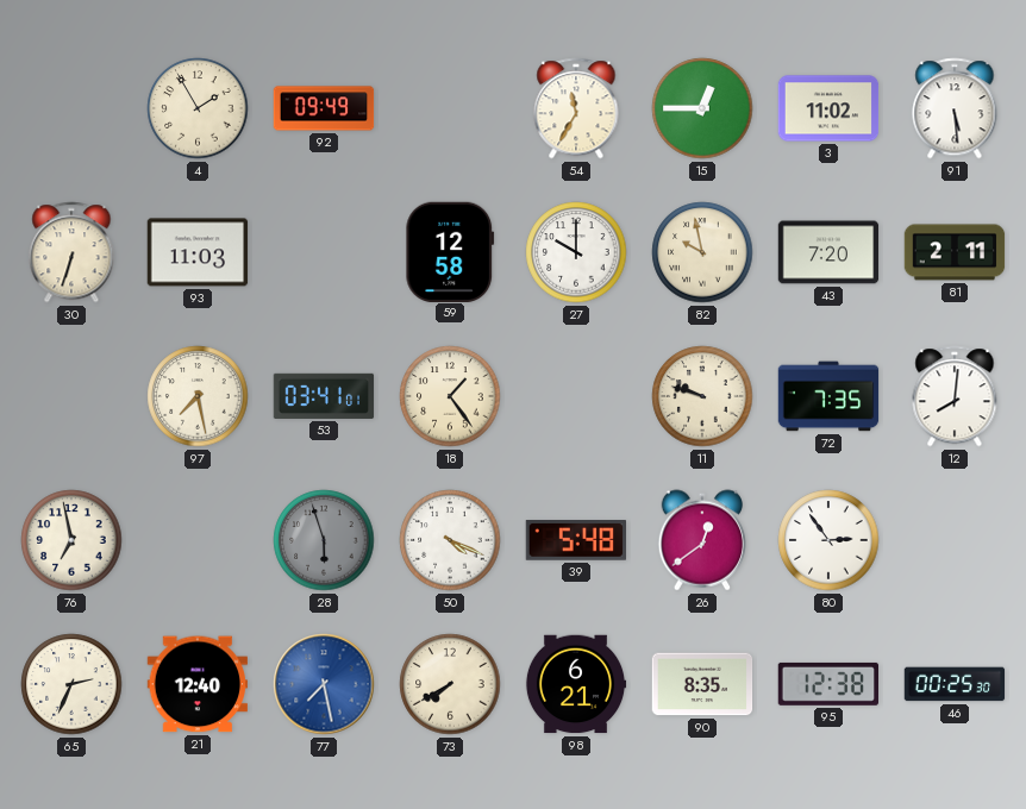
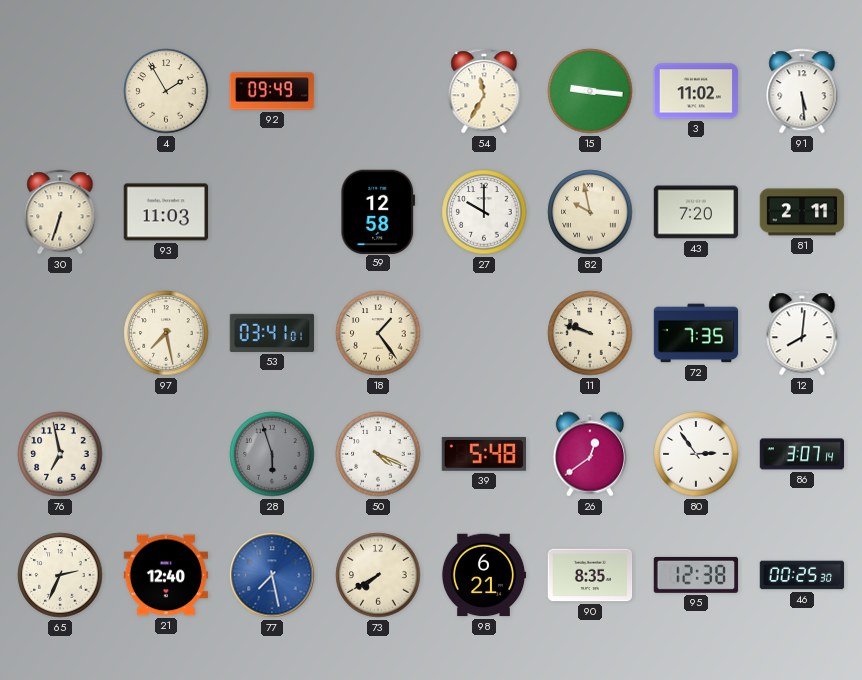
15: 12:45 -> 9:16 (590, 91)
86: none -> 3:07 (802, 454)
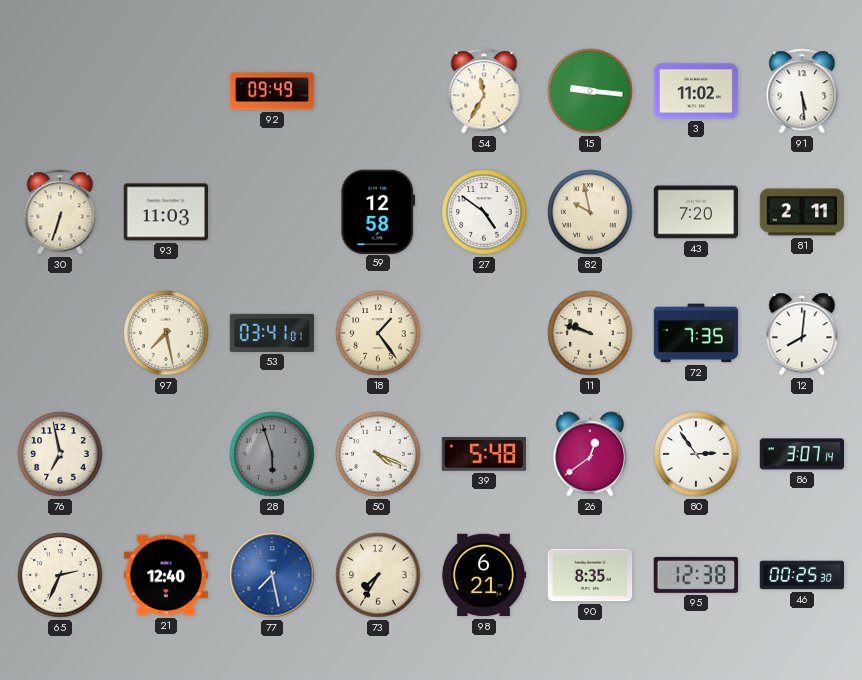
4: 1:55 -> none (166, 91)
27: 10:00 -> 4:51 (484, 212)
73: 7:40 -> 7:35 (378, 575)
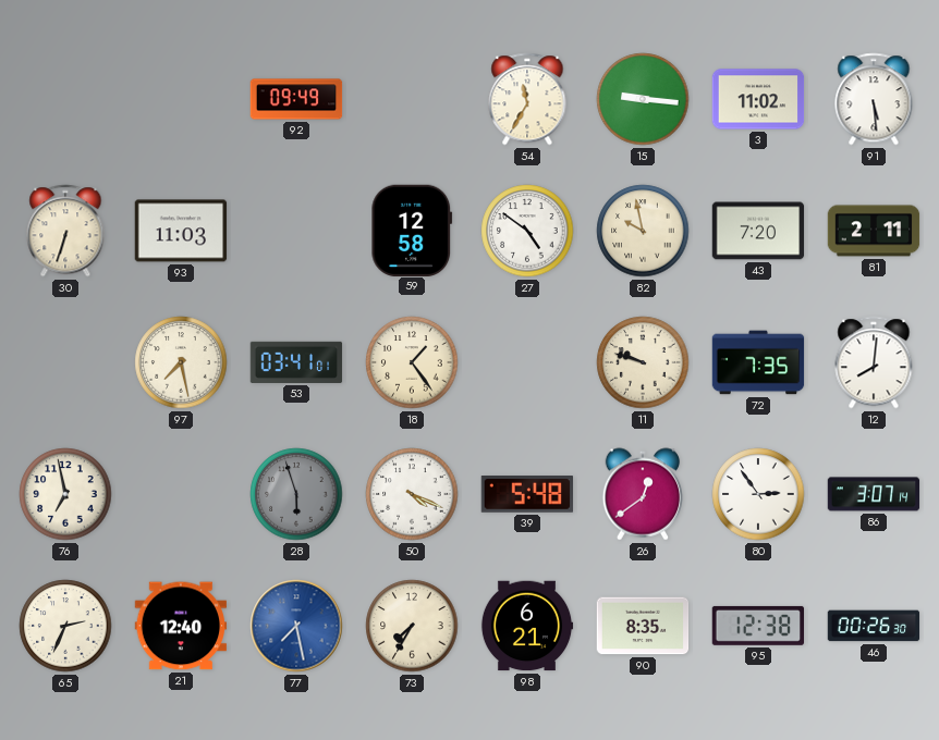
46: 00:25 -> 00:26 (874, 626)
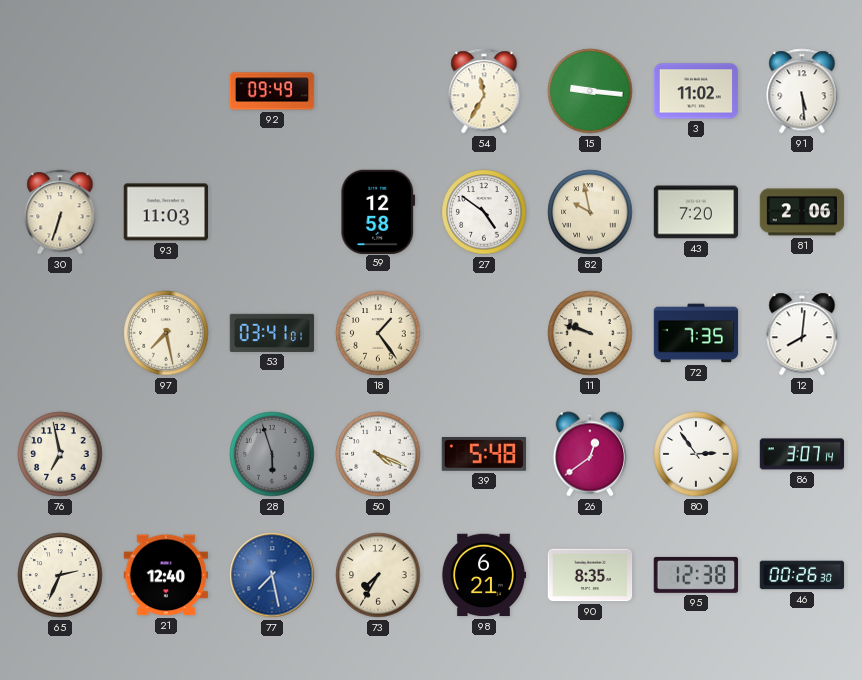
81: 2:11 -> 2:06 (802, 212)
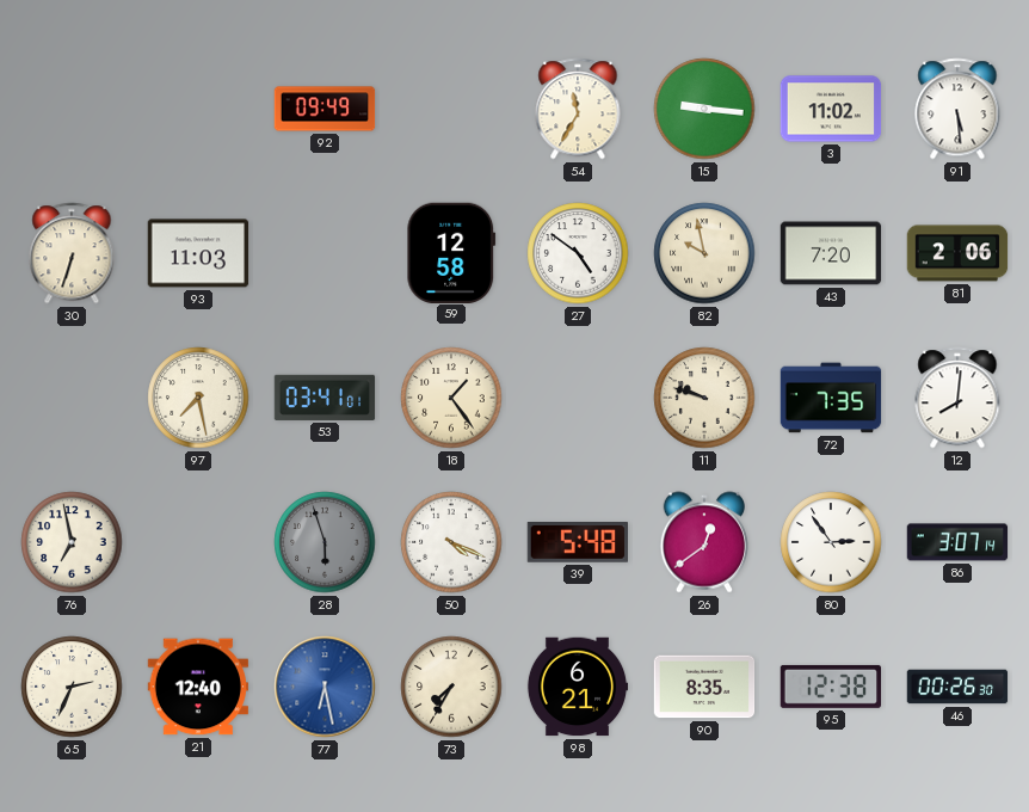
77: 7:28 -> 6:28 (325, 687)
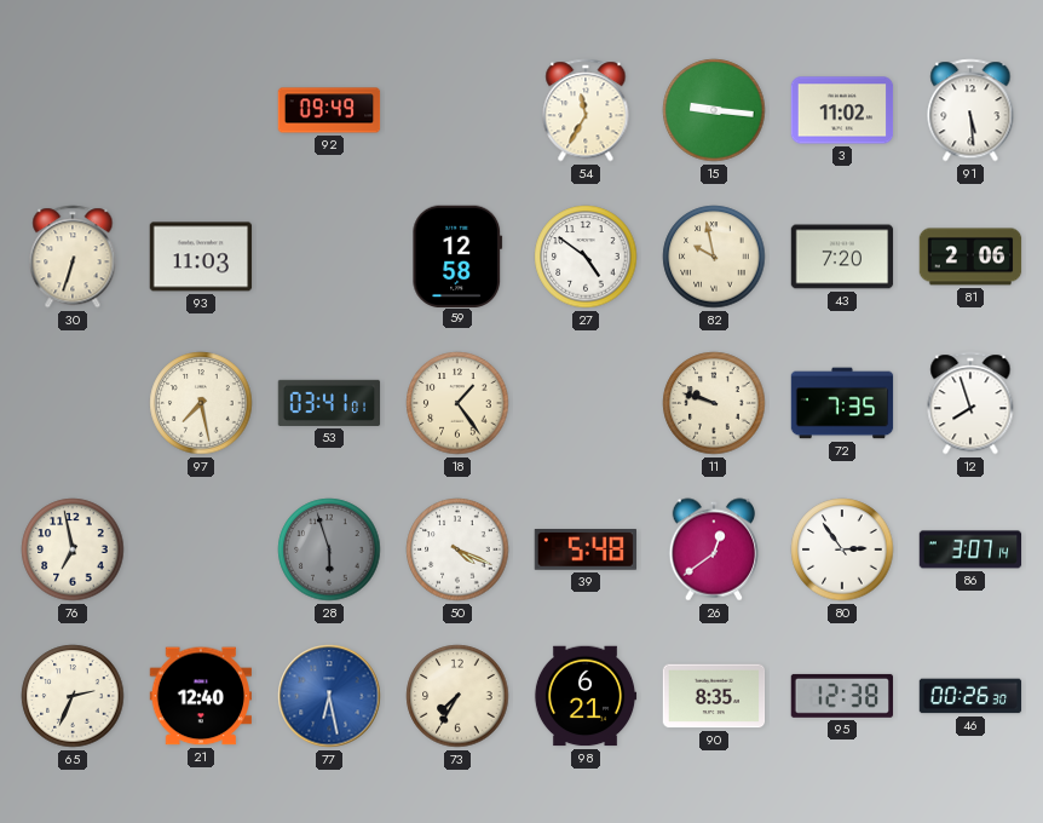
12: 8:01 -> 7:57 (970, 403)
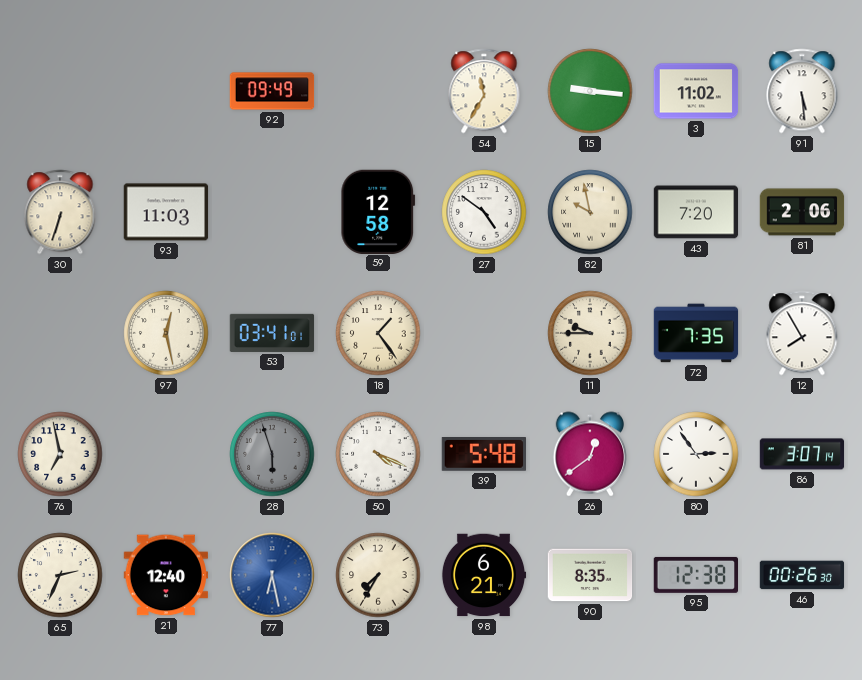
97: 7:28 -> 12:28 (166, 333)
11: 9:48 -> 9:45 (590, 333)
12: 7:57 -> 7:55 (802, 333)
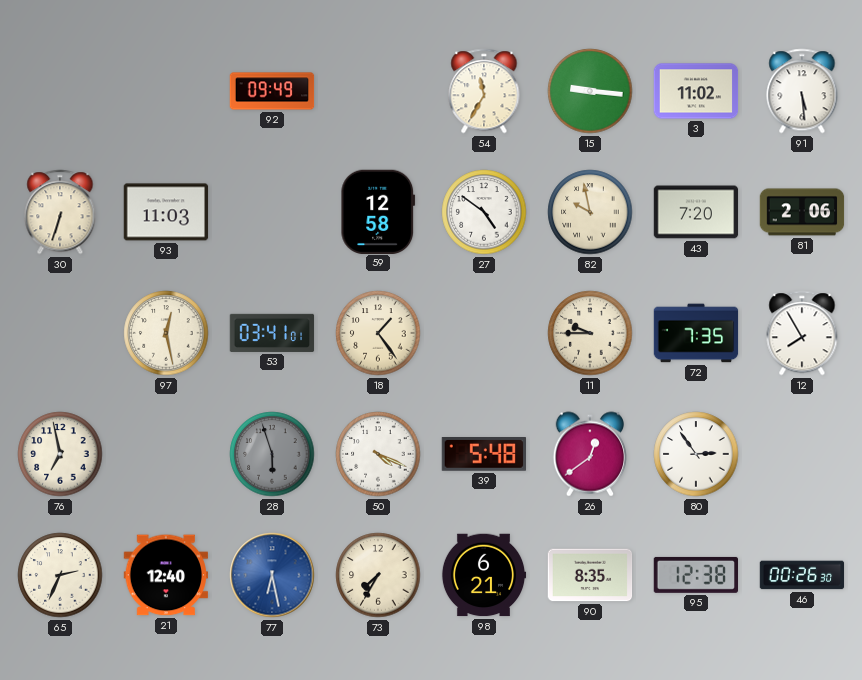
86: 3:07 -> none (802, 454)
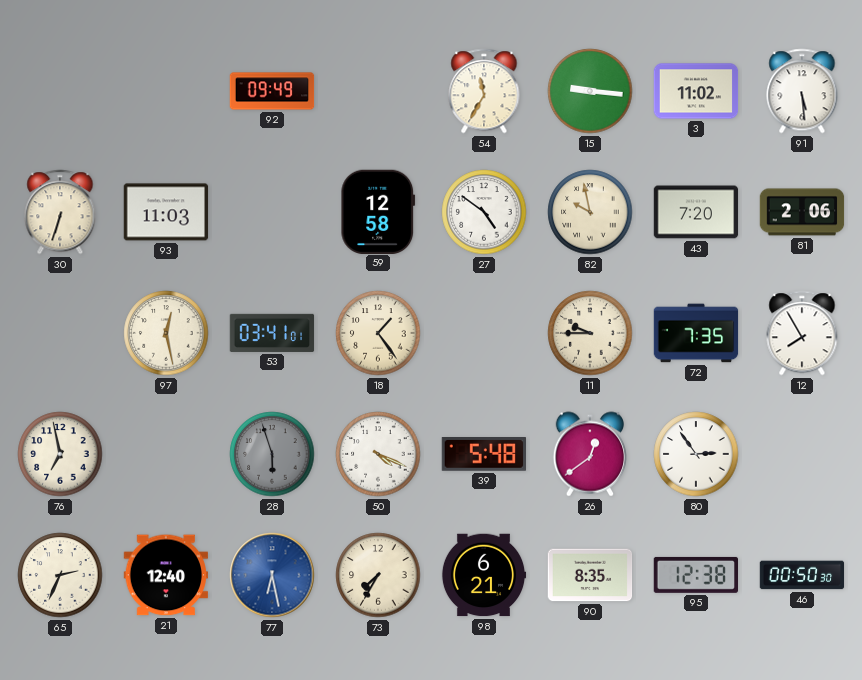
46: 00:26 -> 00:50 (802, 575)
